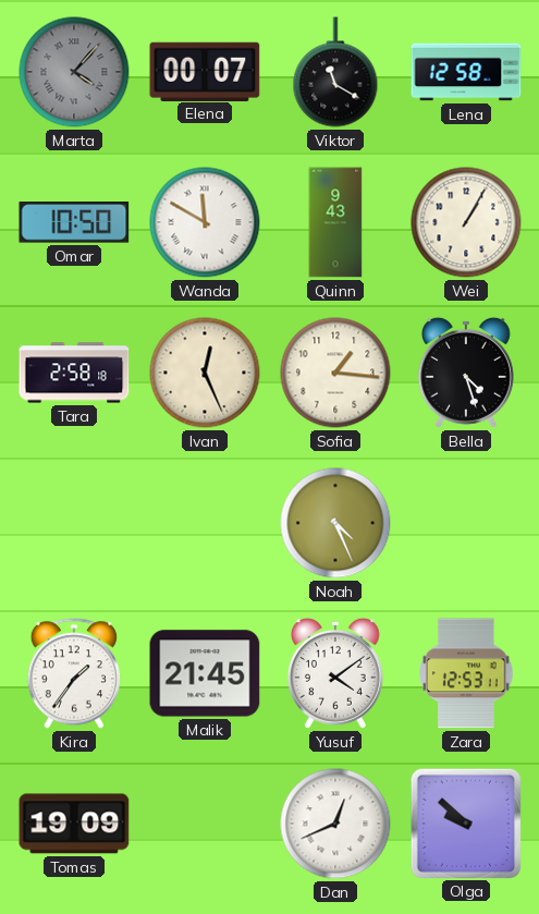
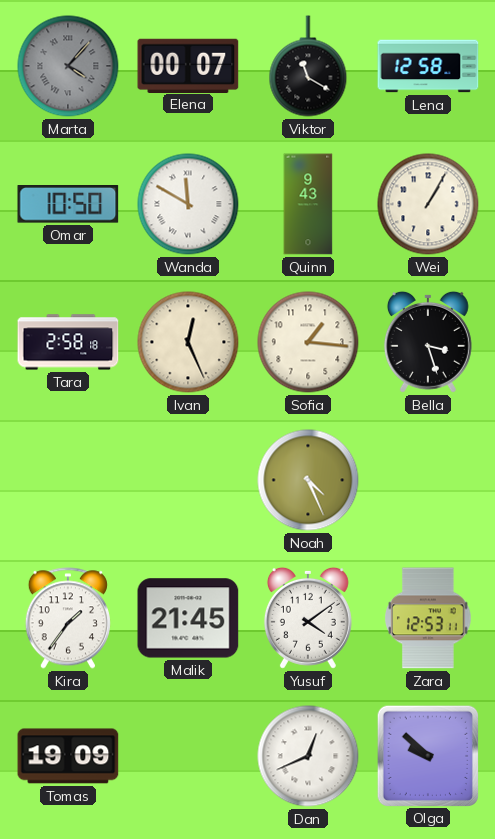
Bella: 4:27 -> 3:27 (428, 342)
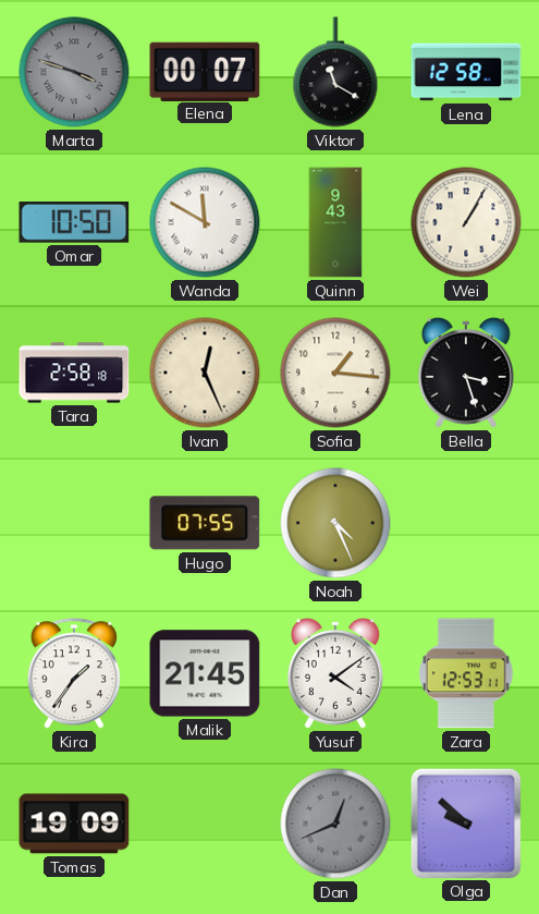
Marta: 4:07 -> 3:48 (74, 72)
Hugo: none -> 07:55 (205, 523)
Dan dial: white -> grey (335, 824)
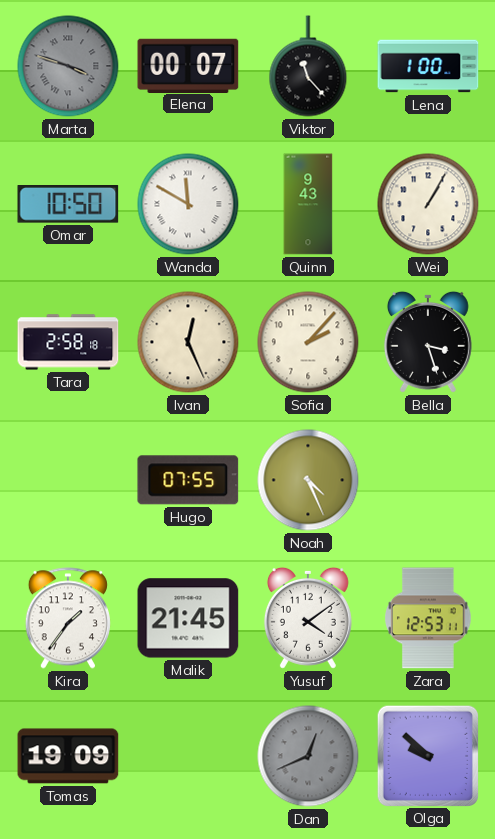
Viktor: 11:20 -> 11:23 (308, 66)
Lena: 12:58 -> 1:00 (428, 66)
Sofia: 1:16 -> 2:07 (308, 342)
